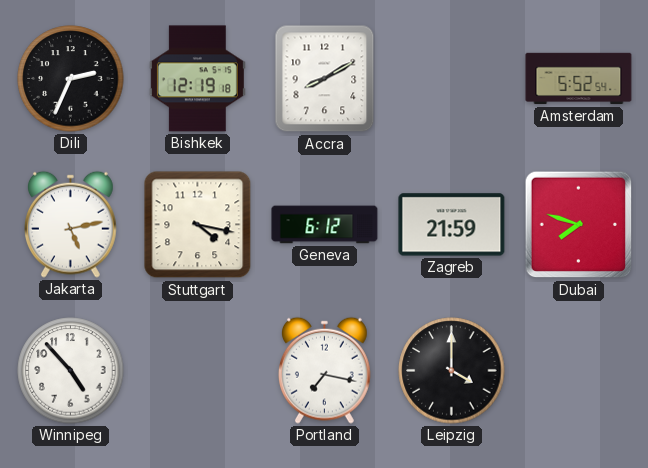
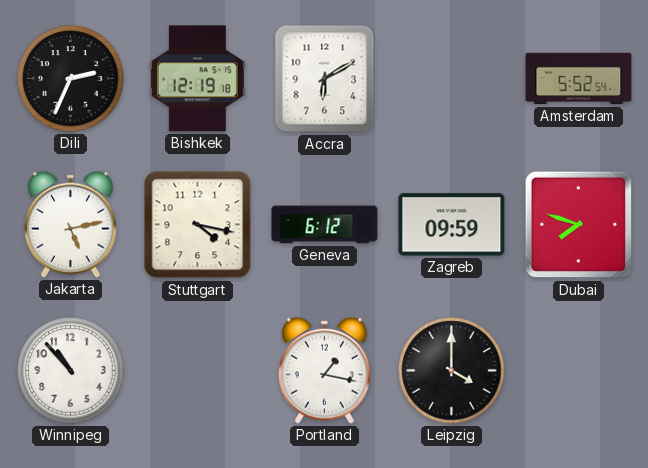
Accra: 8:10 -> 6:10 (325, 79)
Zagreb: 21:59 -> 09:59 (452, 225)
Winnipeg: 4:53 -> 10:53 (71, 371)
Portland: 7:17 -> 1:17 (324, 370)
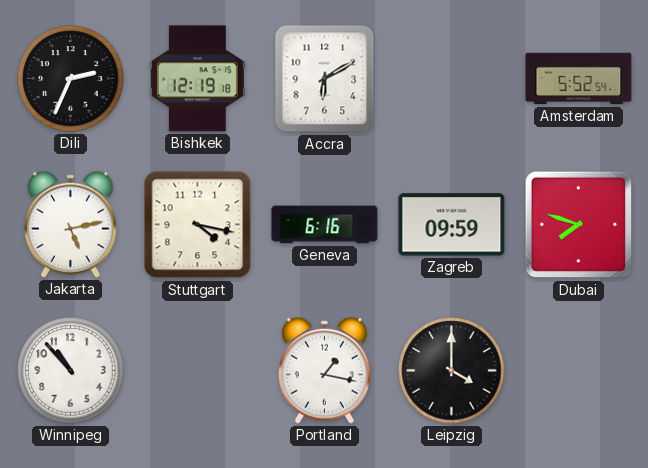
Geneva: 6:12 -> 6:16 (325, 225)
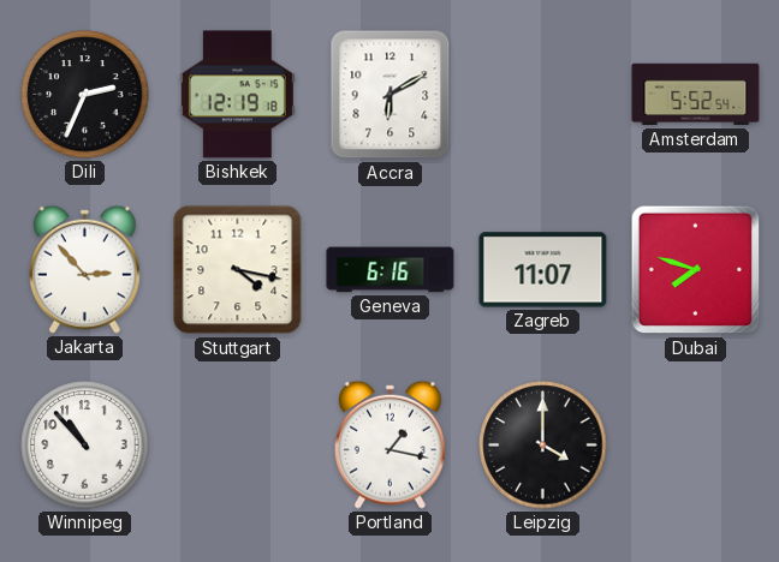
Jakarta: 5:13 -> 2:53 (84, 269)
Zagreb: 09:59 -> 11:07 (543, 270)
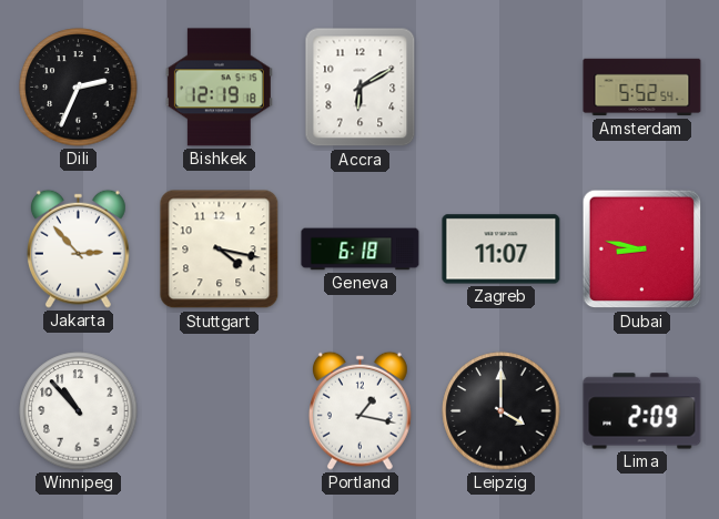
Geneva: 6:16 -> 6:18 (361, 250)
Dubai: 7:48 -> 8:47 (642, 250)
Lima: none -> 2:09 (642, 411)
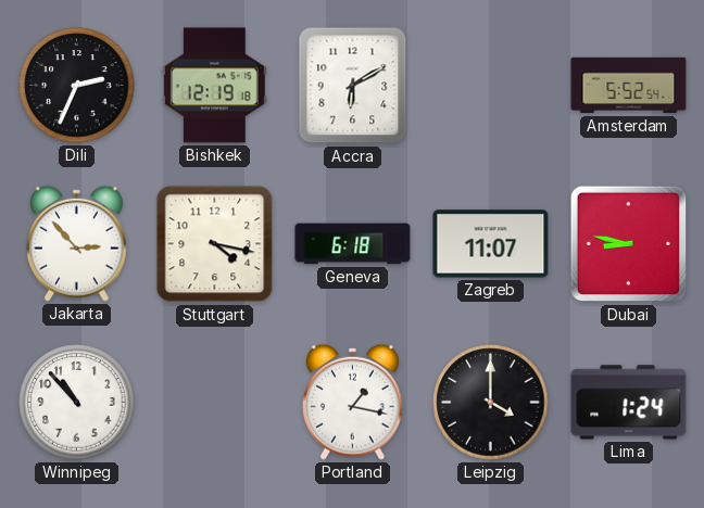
Lima: 2:09 -> 1:24 (629, 403)
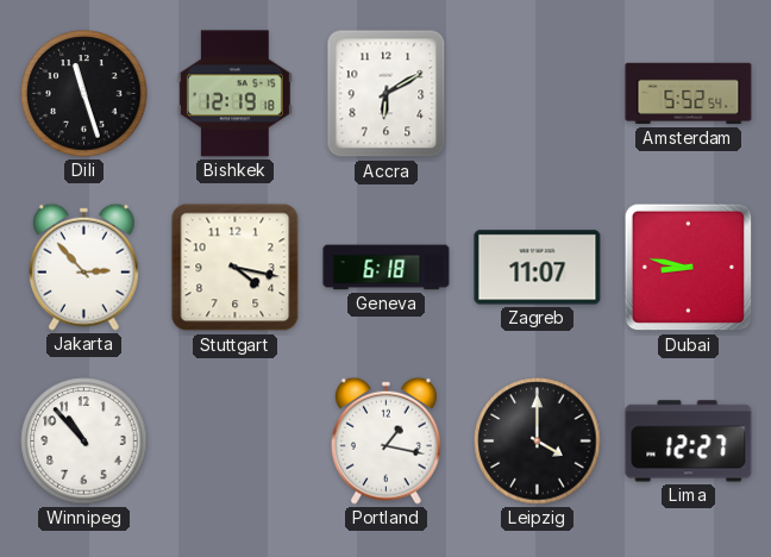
Dili: 2:34 -> 11:27 (84, 94)
Lima: 1:24 -> 12:27 (689, 442)
